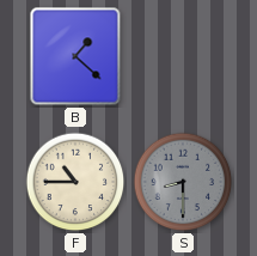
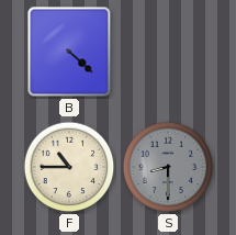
B: 1:22 -> 4:22 (69, 52)
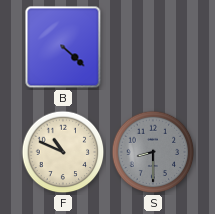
F: 10:45 -> 10:49 (63, 152)
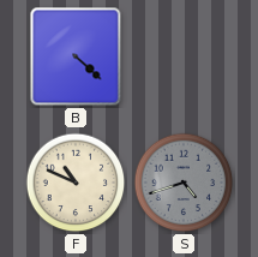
S: 8:30 -> 4:42 (184, 183)
